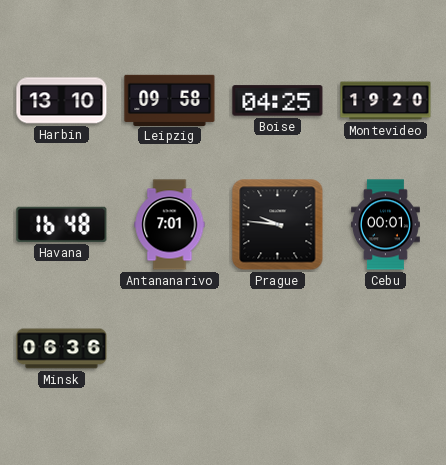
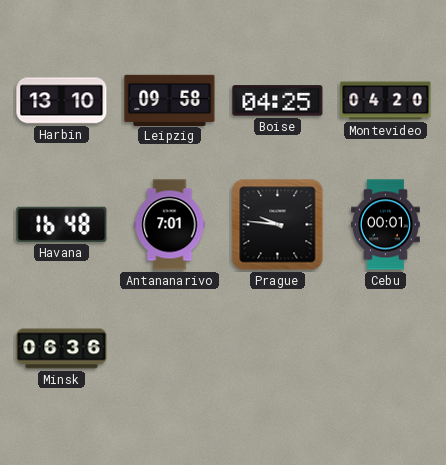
Montevideo: 19:20 -> 04:20 (386, 101)
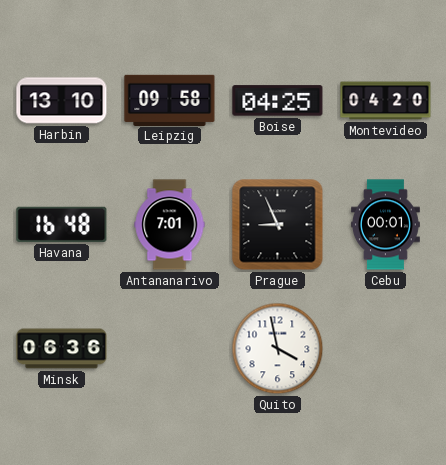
Prague: 9:46 -> 8:56 (278, 225)
Quito: none -> 3:58 (278, 349)
